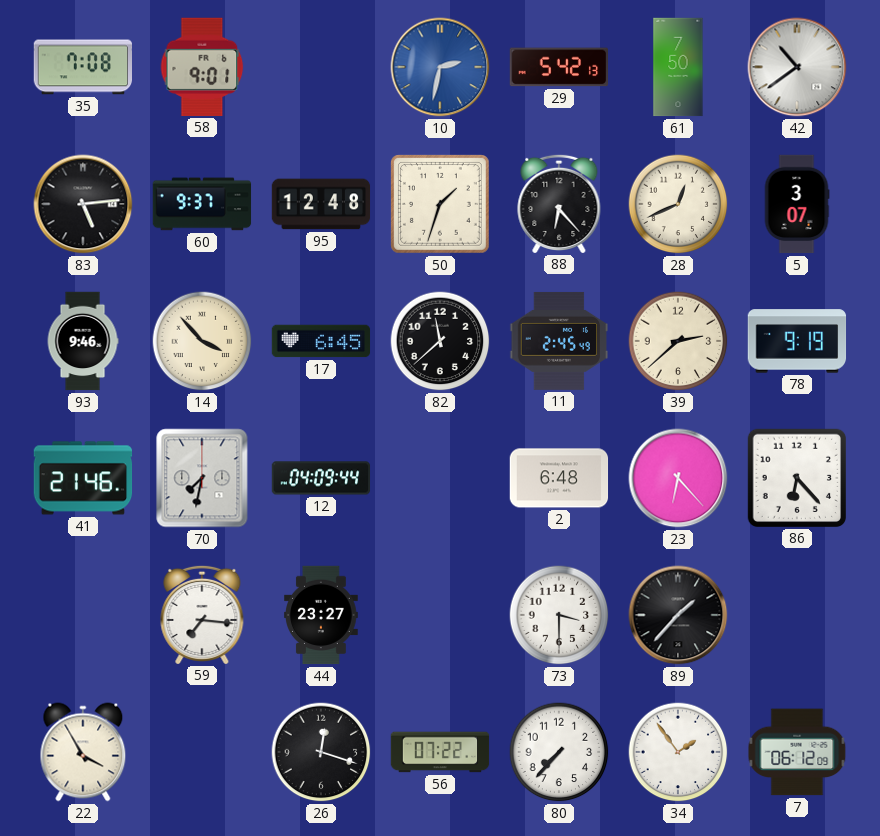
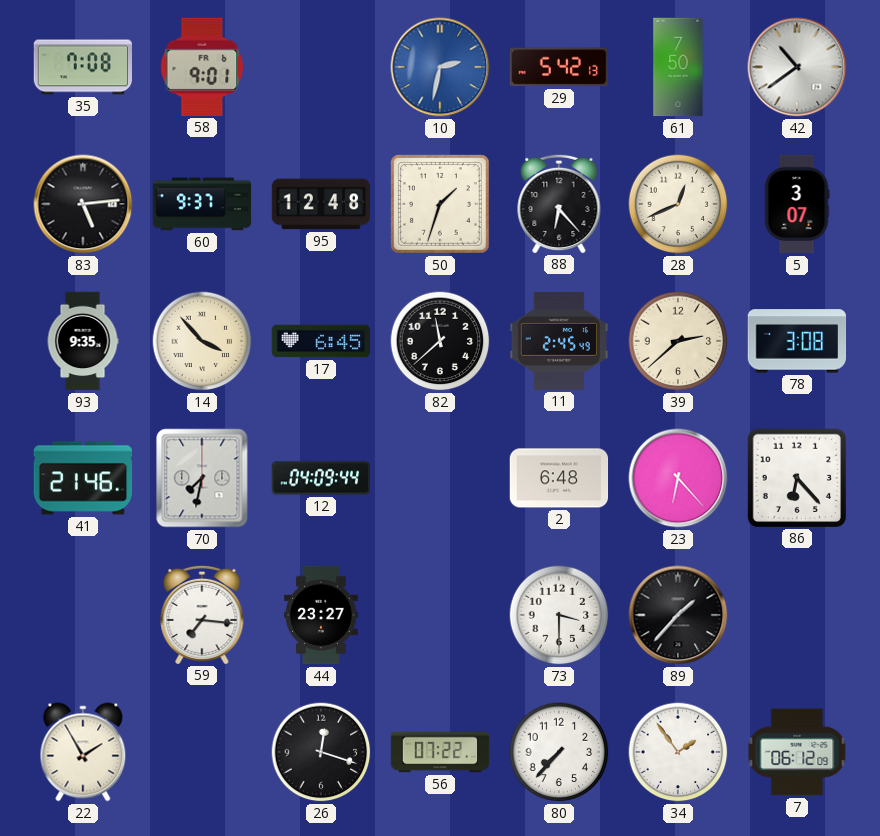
93: 9:46 -> 9:35 (83, 341)
78: 9:19 -> 3:08 (797, 341)
22: 3:55 -> 1:55 (83, 752)
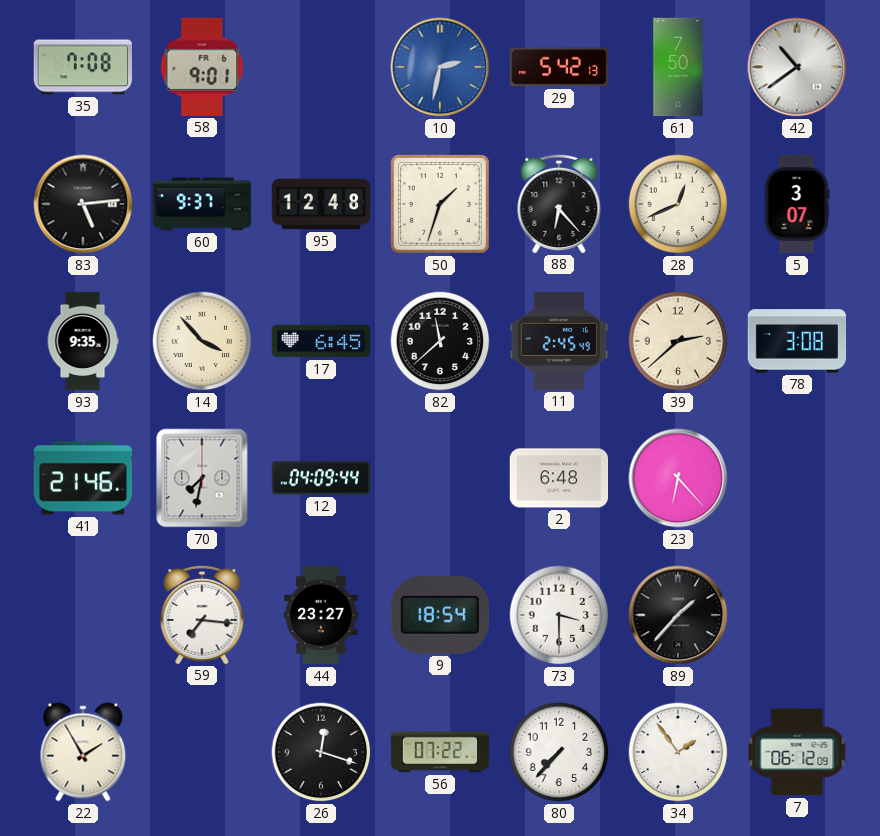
86: 6:23 -> none (796, 477)
9: none -> 18:54 (440, 615)
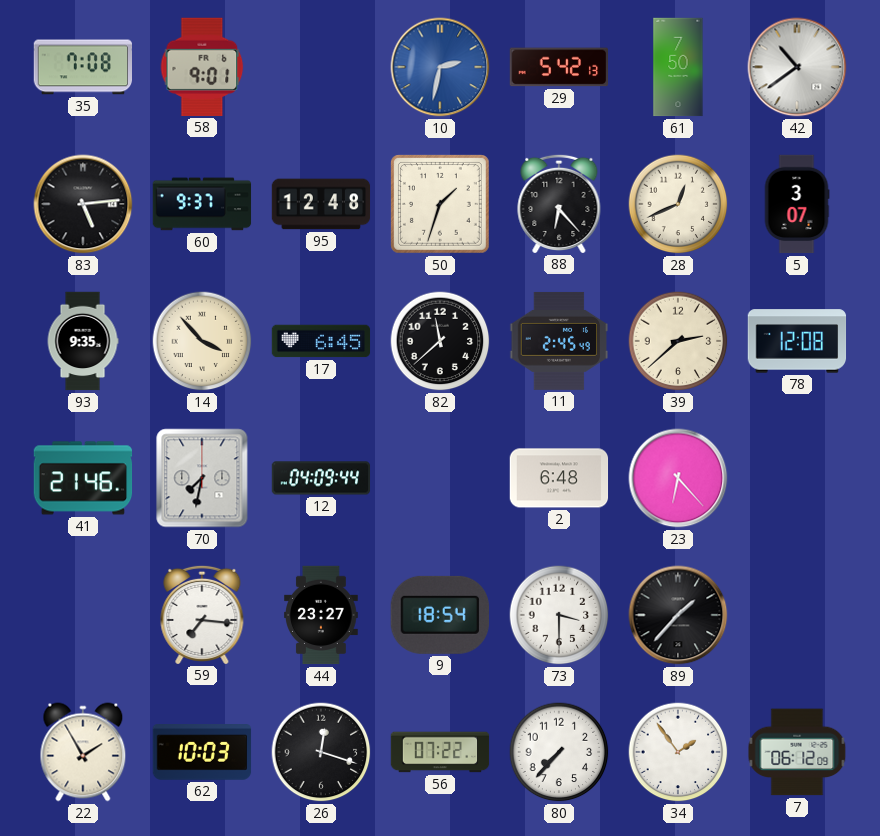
78: 3:08 -> 12:08 (797, 341)
62: none -> 10:03 (202, 752)
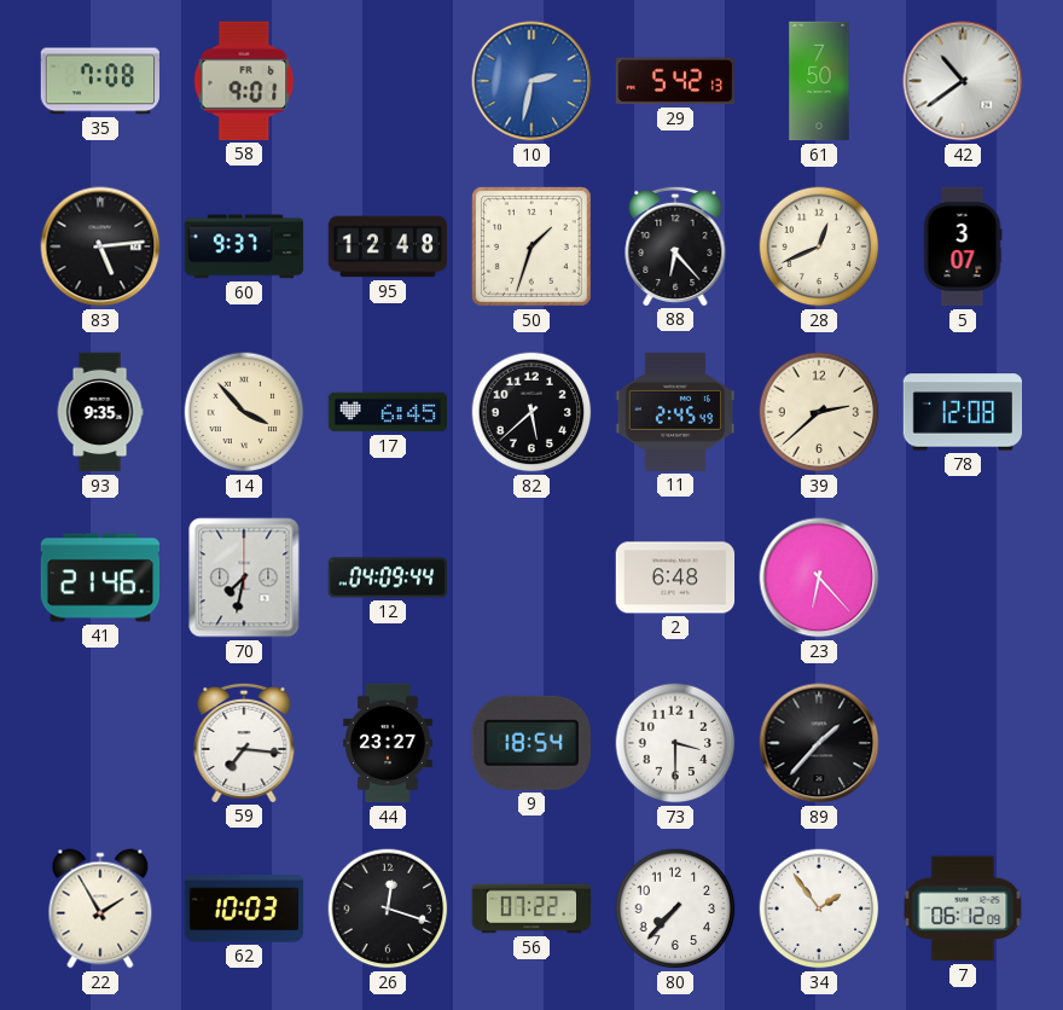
82: 11:38 -> 5:38 (531, 412)
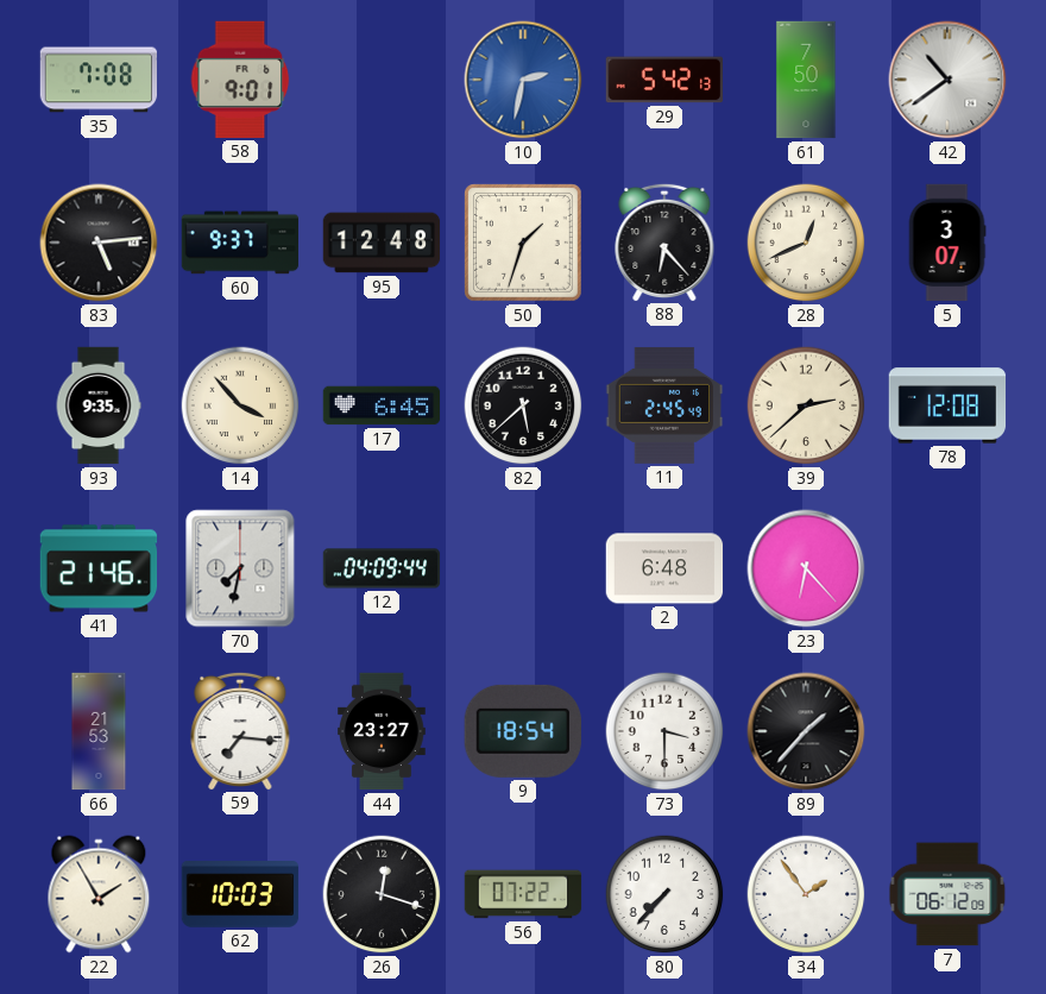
66: none -> 21:53 (99, 731)
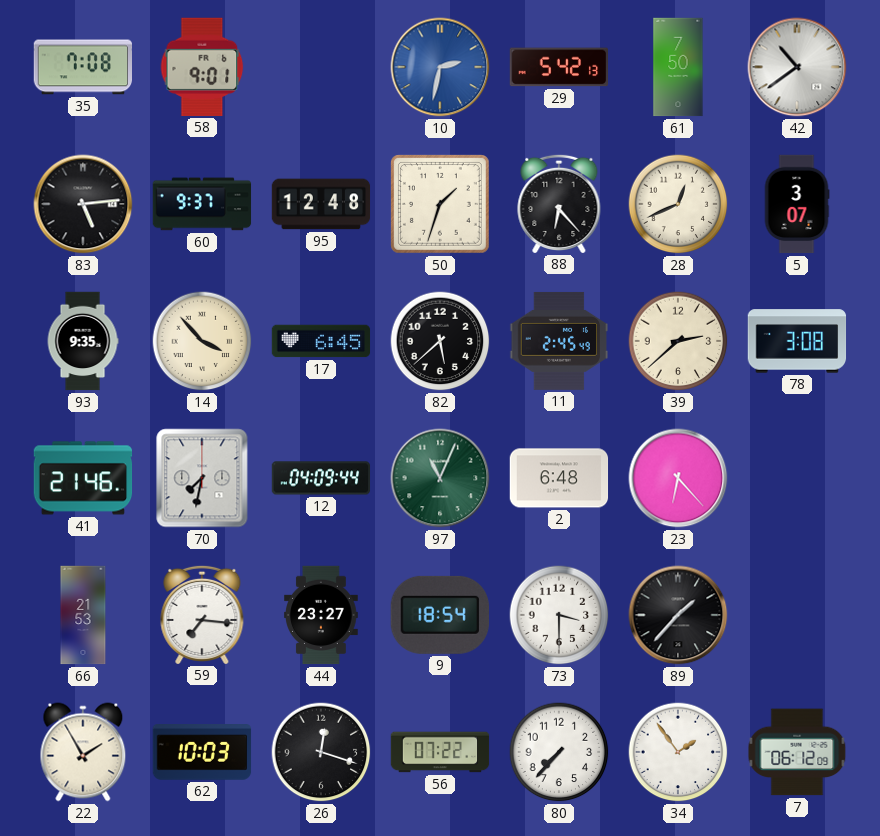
78: 12:08 -> 3:08 (797, 341)
97: none -> 11:04 (440, 478)
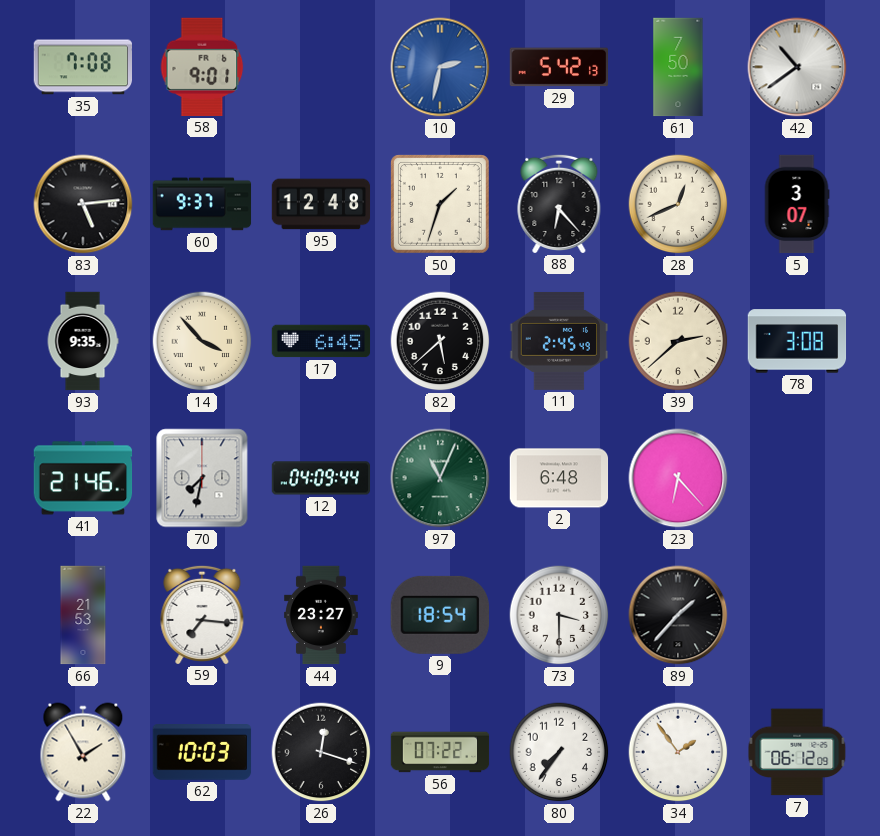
80: 7:37 -> 7:36 (559, 752)
